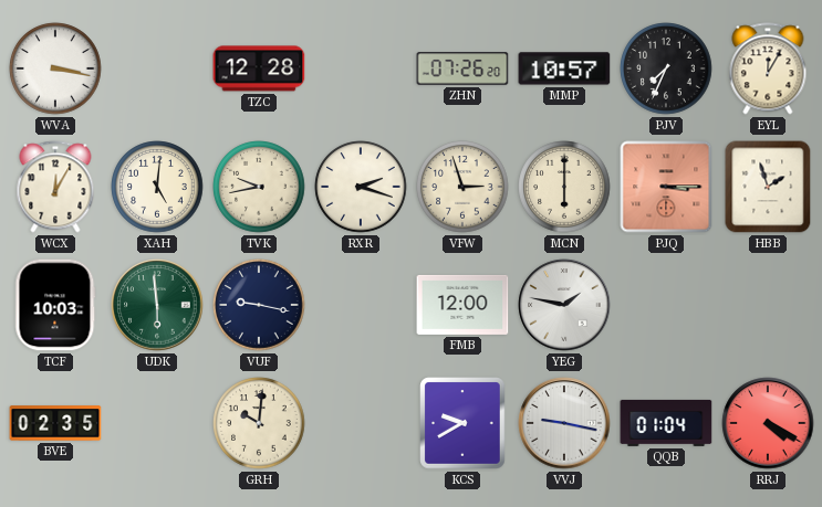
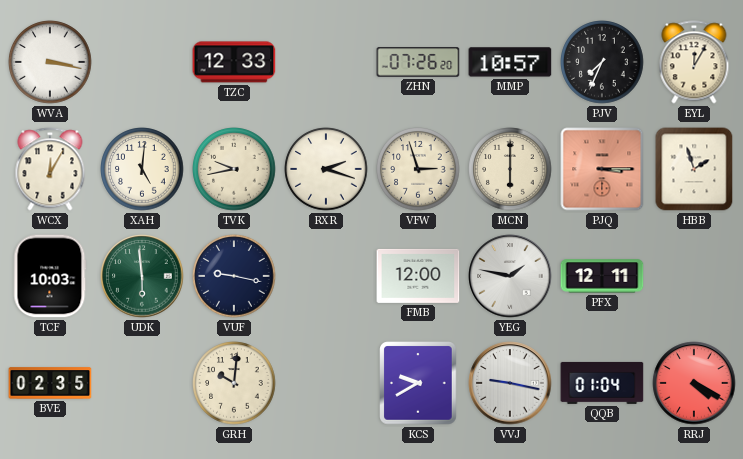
TZC: 12:28 -> 12:33 (234, 62)
PFX: none -> 12:11 (602, 276)
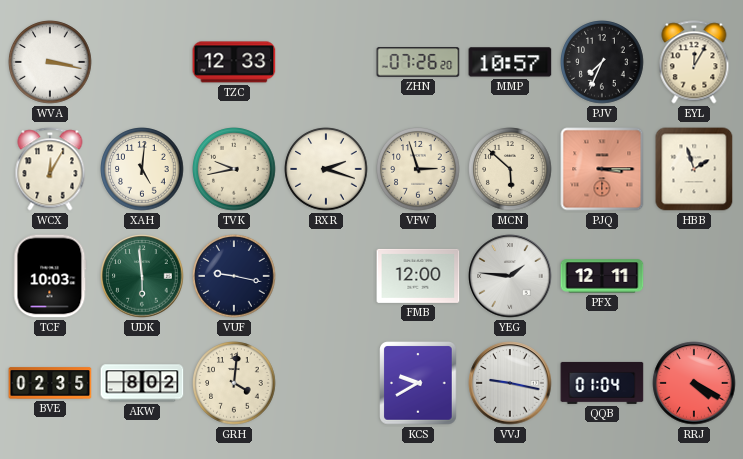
MCN: 6:00 -> 5:52 (510, 169)
YEG: 1:47 -> 1:46 (510, 276)
AKW: none -> 8:02 (142, 383)
GRH: 10:01 -> 4:01 (234, 383)
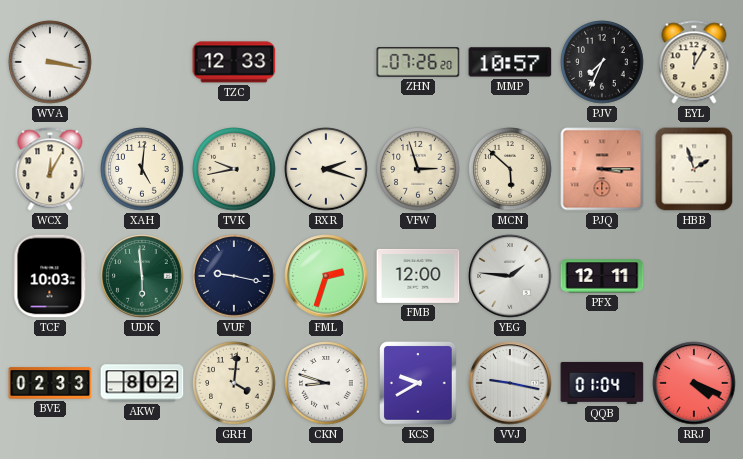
FML: none -> 2:33 (326, 276)
BVE: 02:35 -> 02:33 (50, 383)
CKN: none -> 8:48 (326, 383)
RRJ: 4:20 -> 4:19 (694, 383)
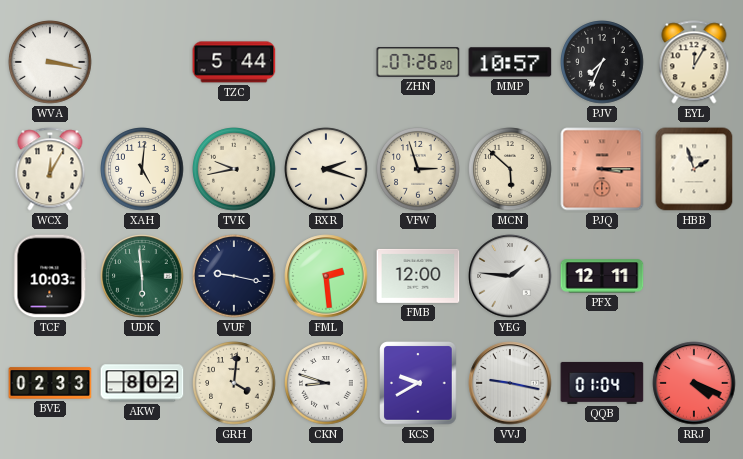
TZC: 12:33 -> 5:44 (234, 62)
FML: 2:33 -> 2:29 (326, 276)
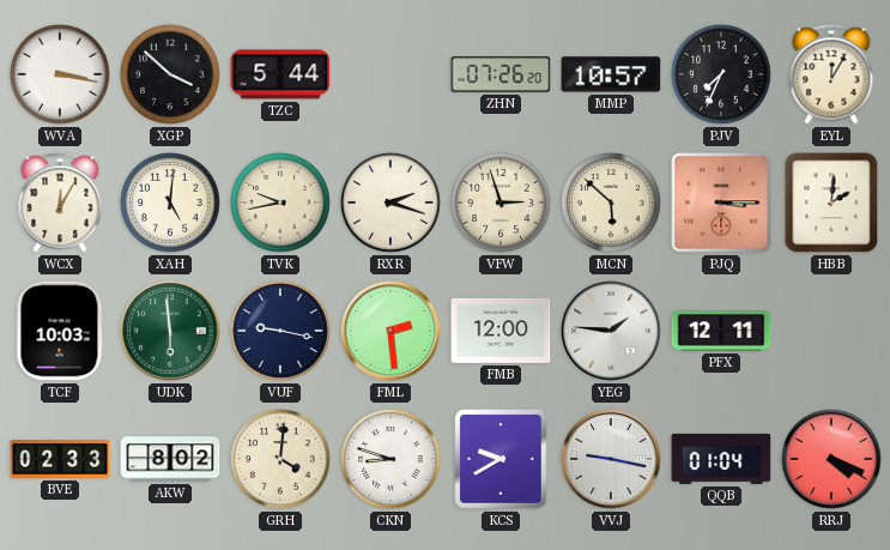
XGP: none -> 3:52 (170, 74)
HBB: 1:57 -> 2:01 (831, 203)
